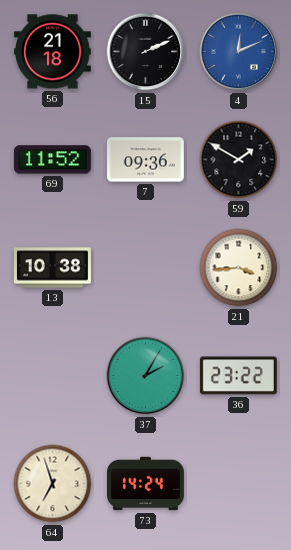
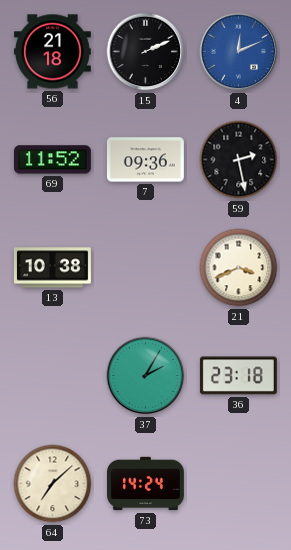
59: 1:50 -> 2:28 (239, 160)
21: 3:44 -> 3:41 (239, 268)
36: 23:22 -> 23:18 (238, 376)
64: 6:57 -> 7:08 (53, 484)
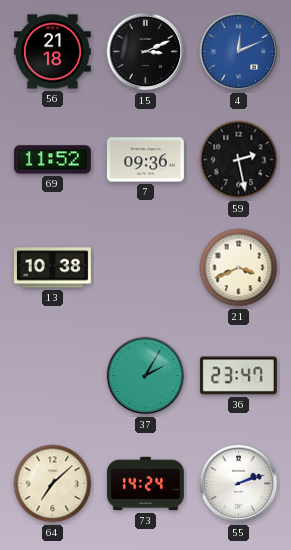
15: 2:11 -> 3:11 (146, 52)
36: 23:18 -> 23:47 (238, 376)
55: none -> 2:12 (239, 484)
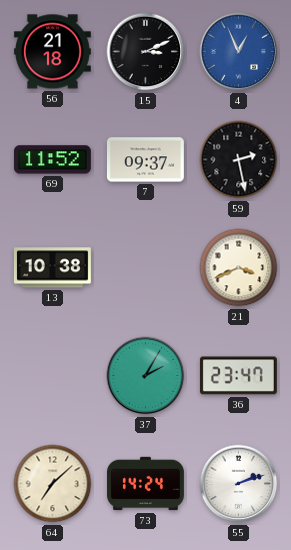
4: 12:11 -> 12:56 (239, 52)
7: 09:36 -> 09:37 (145, 160)
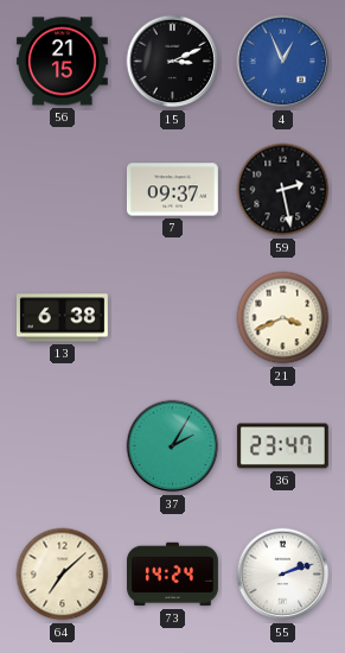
56: 21:18 -> 21:15 (62, 62)
69: 11:52 -> none (52, 160)
13: 10:38 -> 6:38 (62, 318)
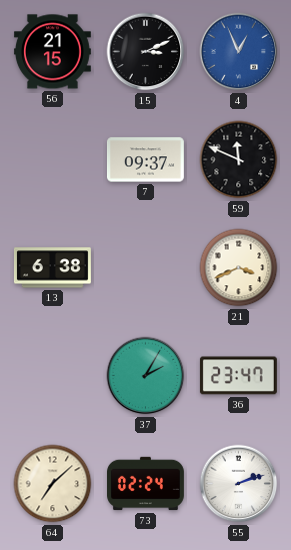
59: 2:28 -> 11:49 (239, 160)
73: 14:24 -> 02:24 (146, 484)
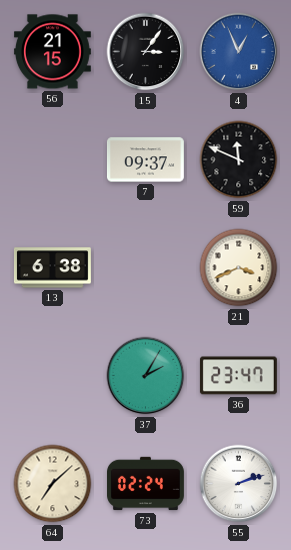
15: 3:11 -> 3:06 (146, 52)
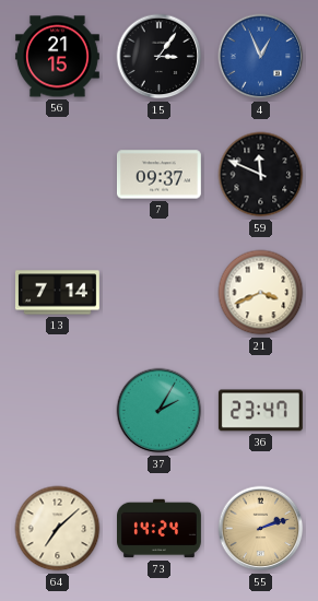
13: 6:38 -> 7:14 (57, 293)
73: 02:24 -> 14:24 (160, 529)
55 dial: white -> champagne (261, 529)
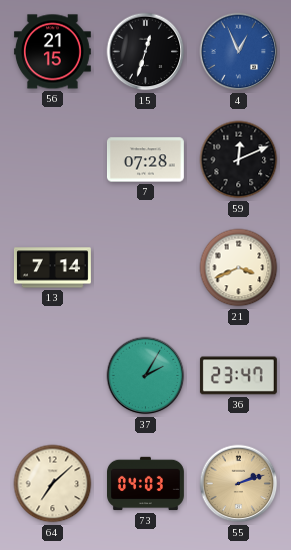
15: 3:06 -> 12:33 (146, 52)
7: 09:37 -> 07:28 (145, 160)
59: 11:49 -> 12:11 (239, 160)
73: 14:24 -> 04:03 (146, 484)
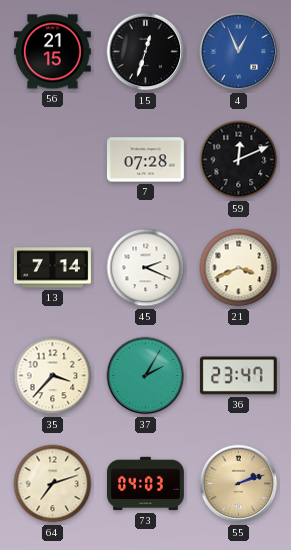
45: none -> 2:19 (146, 268)
35: none -> 3:37 (53, 376)
64: 7:08 -> 7:12 (53, 484)
